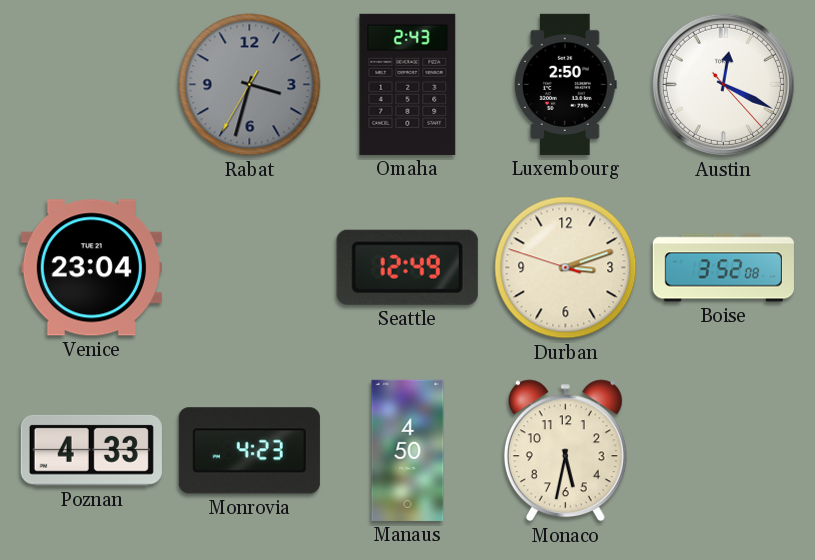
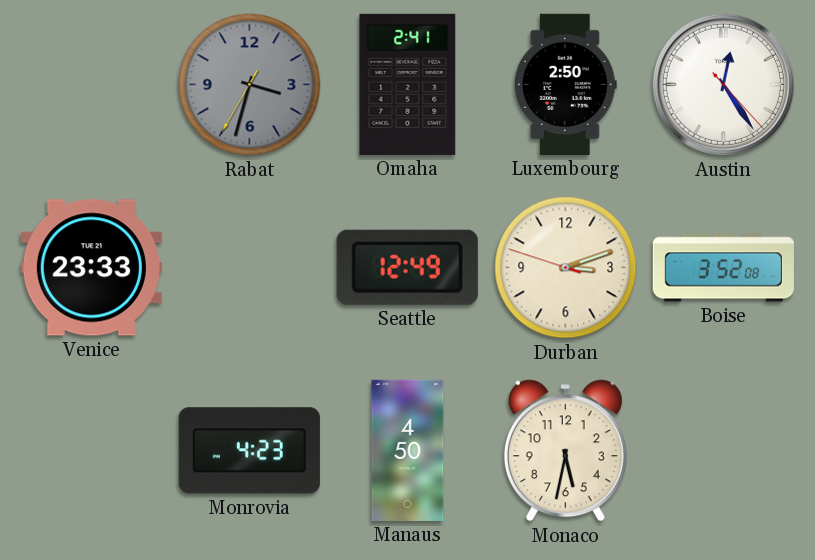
Omaha: 2:43 -> 2:41 (408, 84)
Austin: 12:19 -> 12:24 (723, 84)
Venice: 23:04 -> 23:33 (91, 268)
Poznan: 4:33 -> none (91, 450)
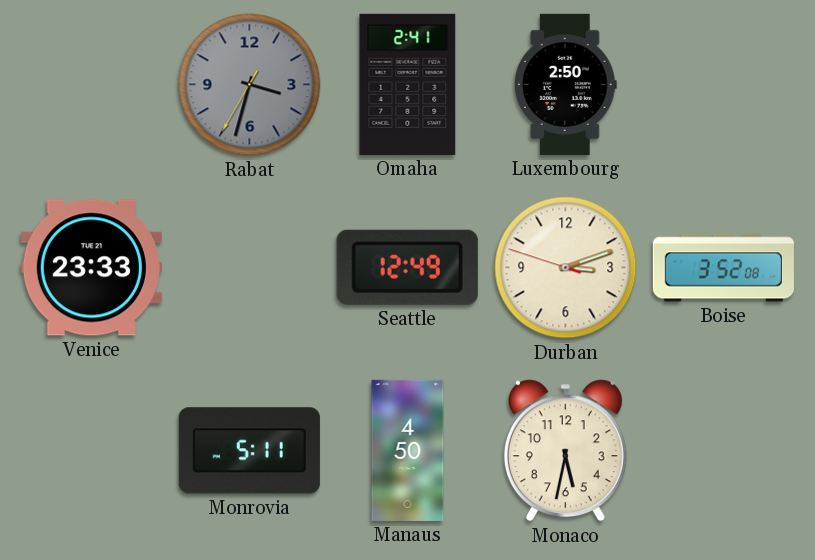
Austin: 12:24 -> none (723, 84)
Monrovia: 4:23 -> 5:11 (249, 451)
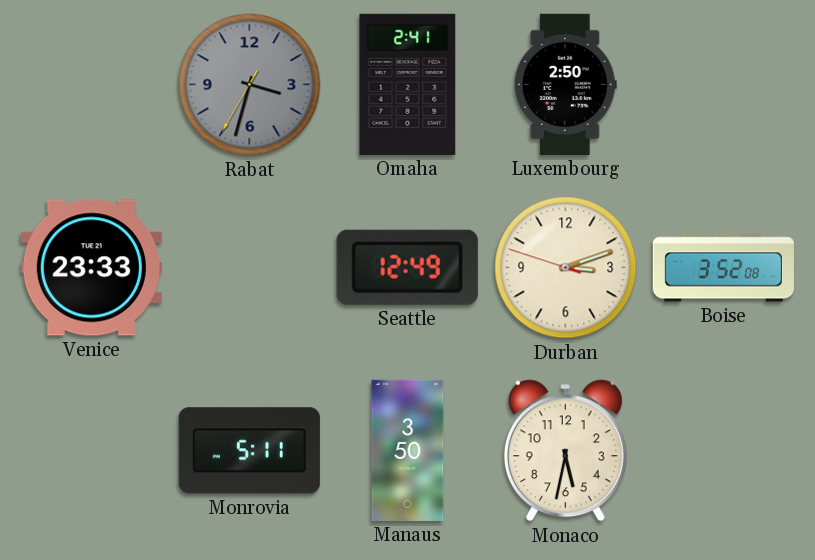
Manaus: 4:50 -> 3:50 (408, 450)
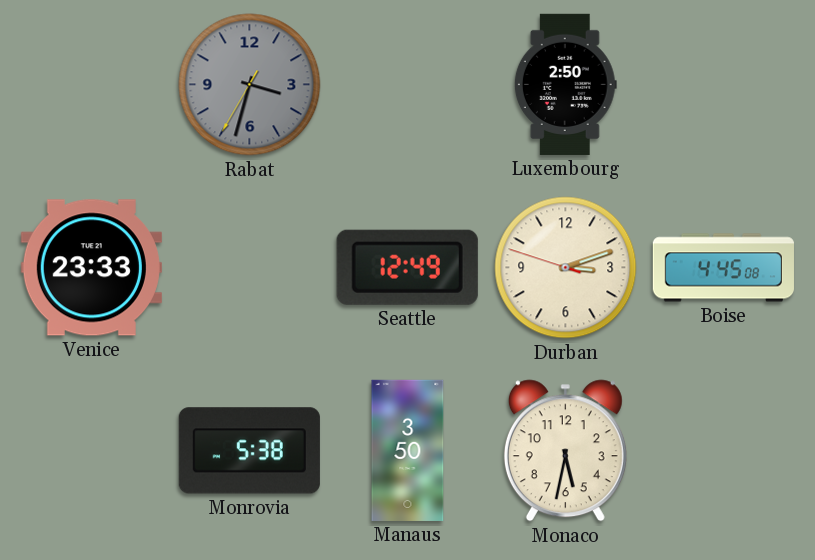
Omaha: 2:41 -> none (408, 84)
Boise: 3:52 -> 4:45 (723, 268)
Monrovia: 5:11 -> 5:38 (249, 451)
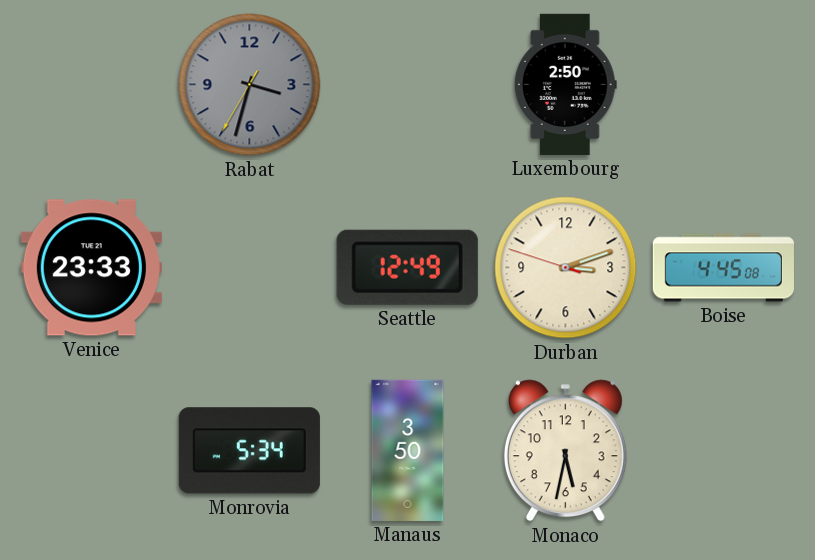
Monrovia: 5:38 -> 5:34 (249, 451)
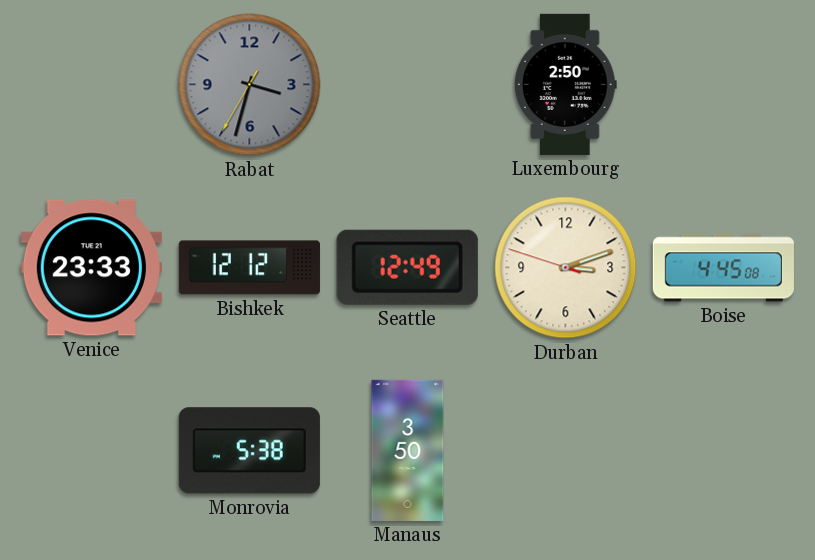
Bishkek: none -> 12:12 (249, 268)
Monrovia: 5:34 -> 5:38 (249, 451)
Monaco: 5:32 -> none (565, 451)
